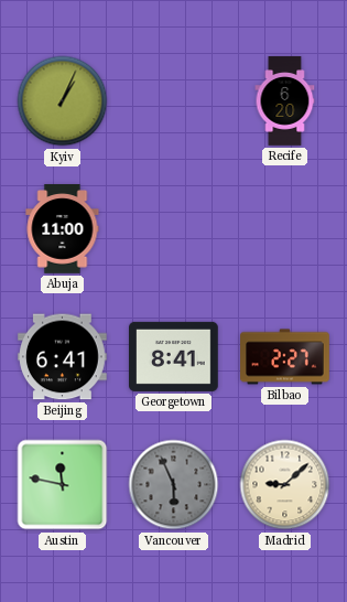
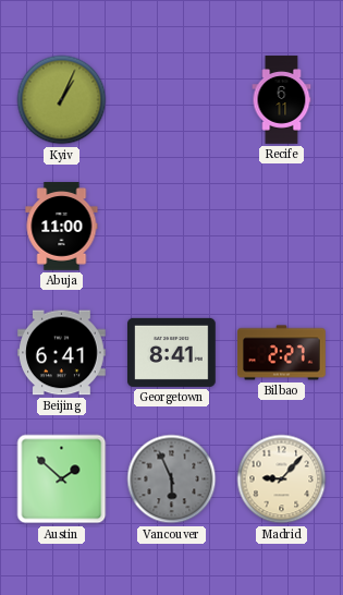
Recife: 6:20 -> 6:11 (282, 100)
Austin: 11:47 -> 1:52 (62, 479)
Madrid: 9:08 -> 9:07 (282, 479)
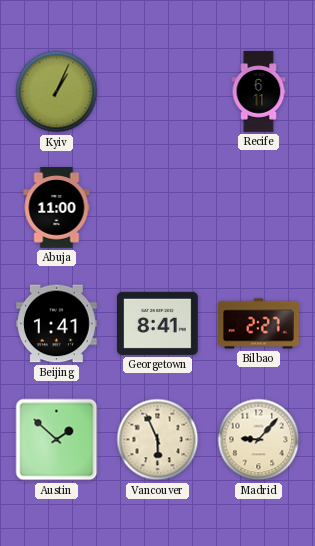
Beijing: 6:41 -> 1:41 (57, 324)
Vancouver dial: grey -> cream (158, 440)
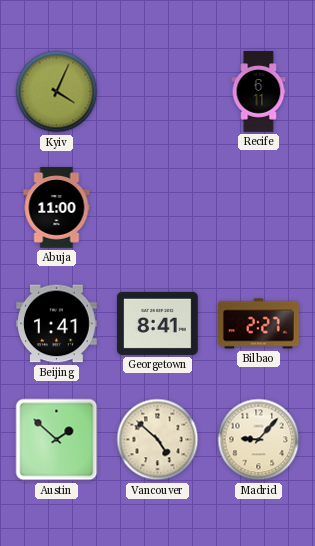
Kyiv: 1:04 -> 4:04 (57, 92)
Vancouver: 5:56 -> 4:52 (158, 440)
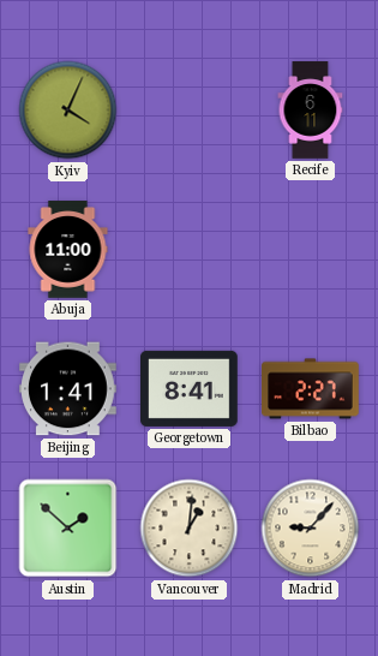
Vancouver: 4:52 -> 1:01 (190, 529)
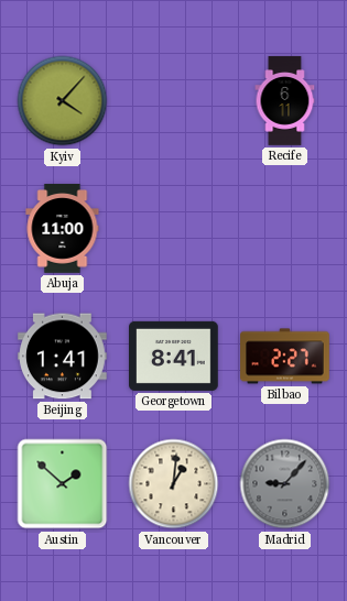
Kyiv: 4:04 -> 4:07 (63, 101)
Madrid dial: cream -> grey (285, 484)
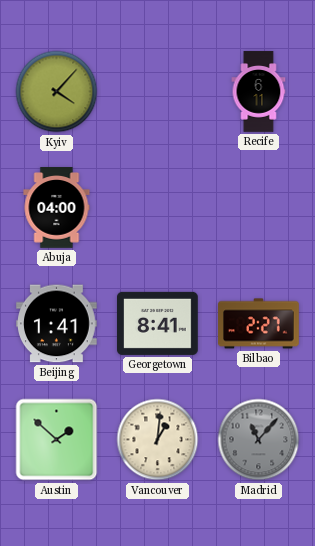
Abuja: 11:00 -> 04:00 (57, 208)
Madrid: 9:07 -> 11:07 (259, 440)
